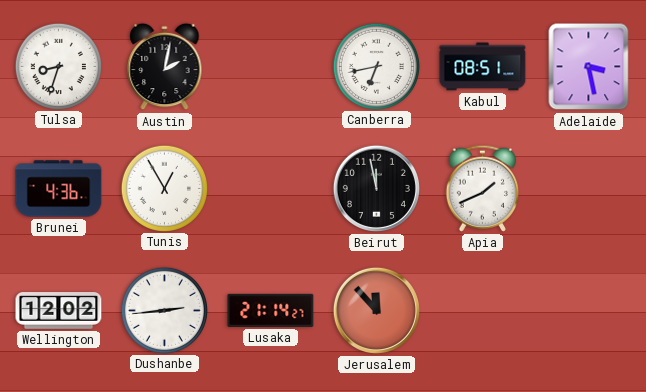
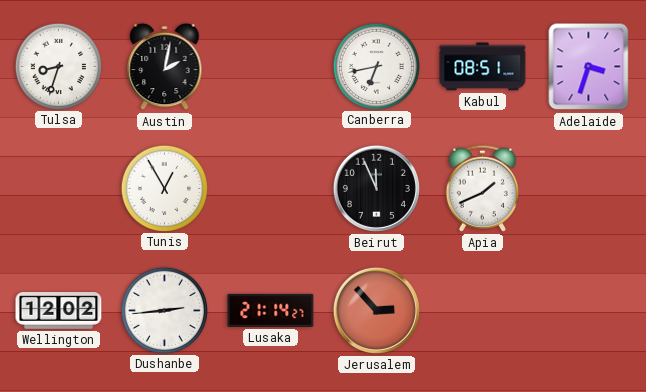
Adelaide: 3:28 -> 3:33 (589, 67)
Brunei: 4:36 -> none (59, 189)
Beirut: 11:58 -> 11:56 (376, 188)
Jerusalem: 11:53 -> 2:53 (376, 310)
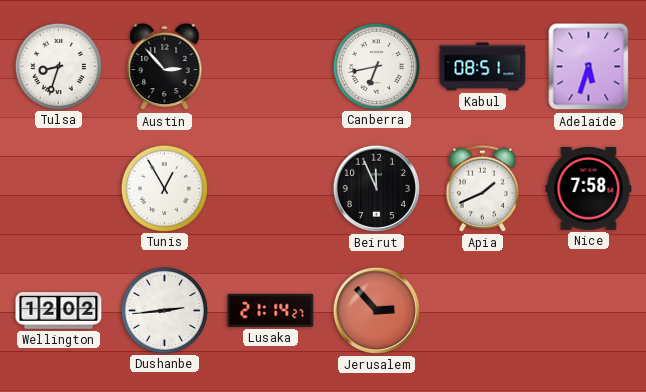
Austin: 2:02 -> 2:53 (165, 67)
Adelaide: 3:33 -> 5:33 (589, 67)
Nice: none -> 7:58 (589, 189)
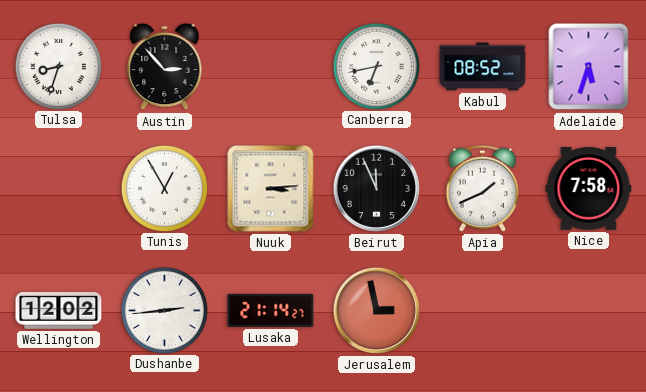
Kabul: 08:51 -> 08:52 (483, 67)
Nuuk: none -> 3:14 (271, 189)
Jerusalem: 2:53 -> 2:58 (376, 310)
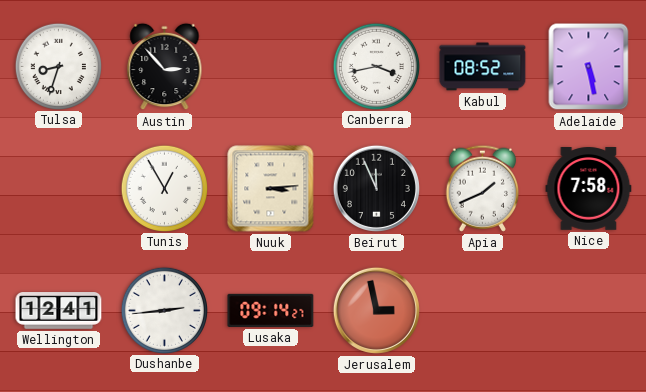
Canberra: 6:43 -> 3:43 (376, 66)
Adelaide: 5:33 -> 5:28 (589, 67)
Wellington: 12:02 -> 12:41 (59, 311)
Lusaka: 21:14 -> 09:14 (271, 310)
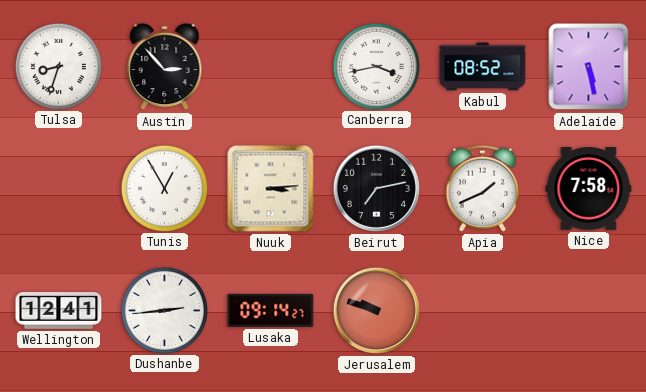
Beirut: 11:56 -> 7:13 (376, 188)
Jerusalem: 2:58 -> 9:48 (376, 310)
